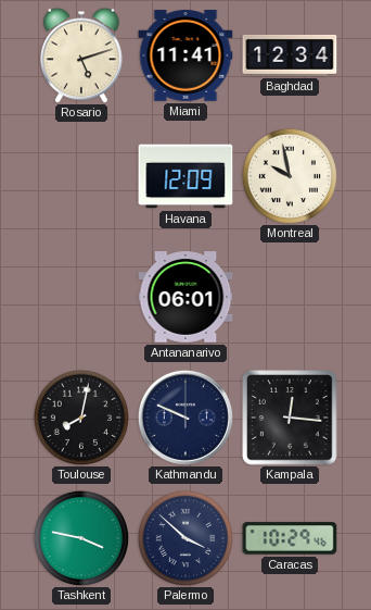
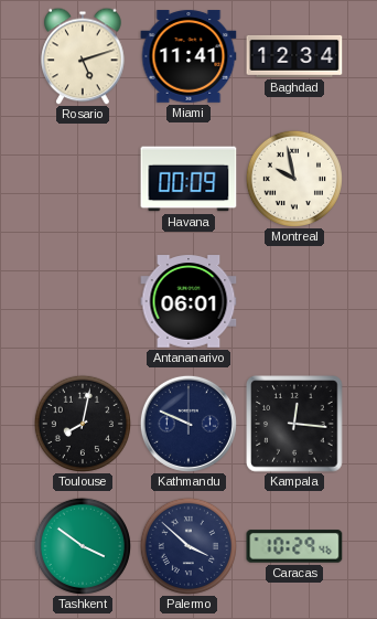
Havana: 12:09 -> 00:09 (188, 179)
Tashkent: 3:47 -> 3:51 (83, 546)
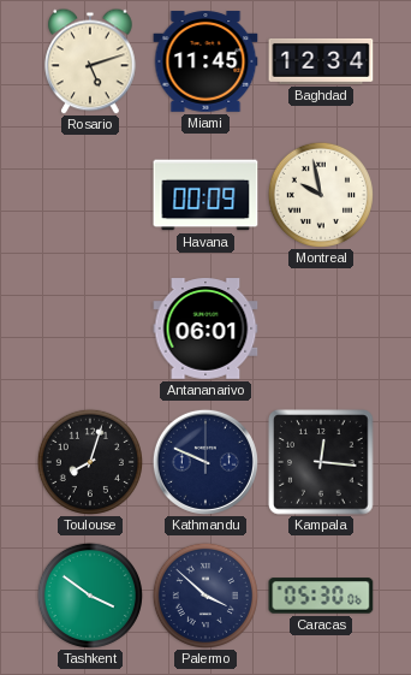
Miami: 11:41 -> 11:45 (205, 61)
Toulouse: 8:02 -> 8:03 (90, 462)
Caracas: 10:29 -> 05:30 (321, 596)
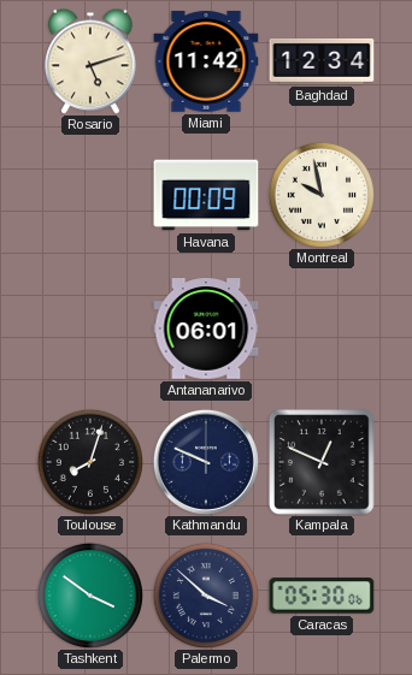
Miami: 11:45 -> 11:42 (206, 61)
Kampala: 12:16 -> 12:49 (322, 462)
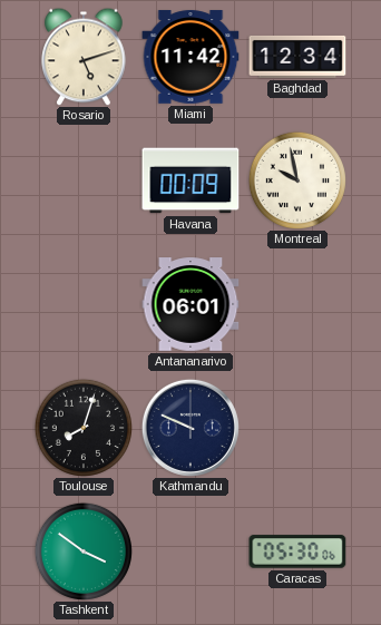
Kampala: 12:49 -> none (322, 462)
Palermo: 3:52 -> none (206, 596)
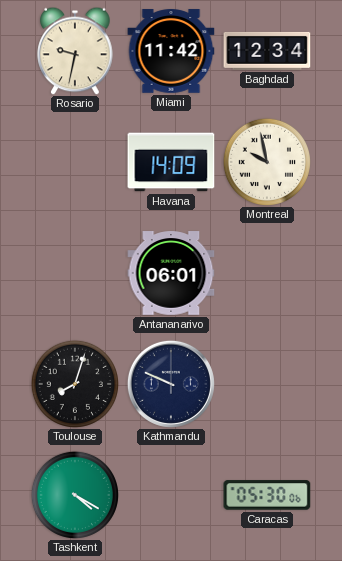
Rosario: 5:12 -> 9:32 (75, 51)
Havana: 00:09 -> 14:09 (171, 162)
Tashkent: 3:51 -> 4:20 (75, 495)
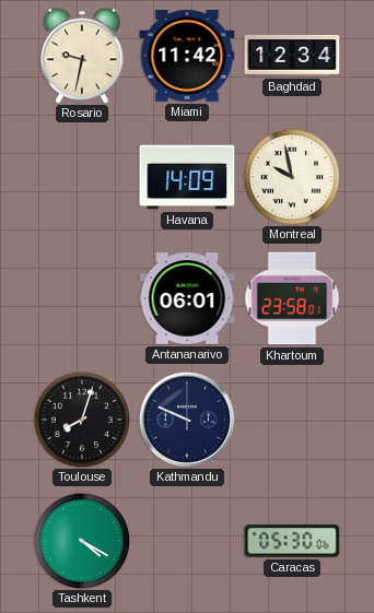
Khartoum: none -> 23:58 (292, 298)
